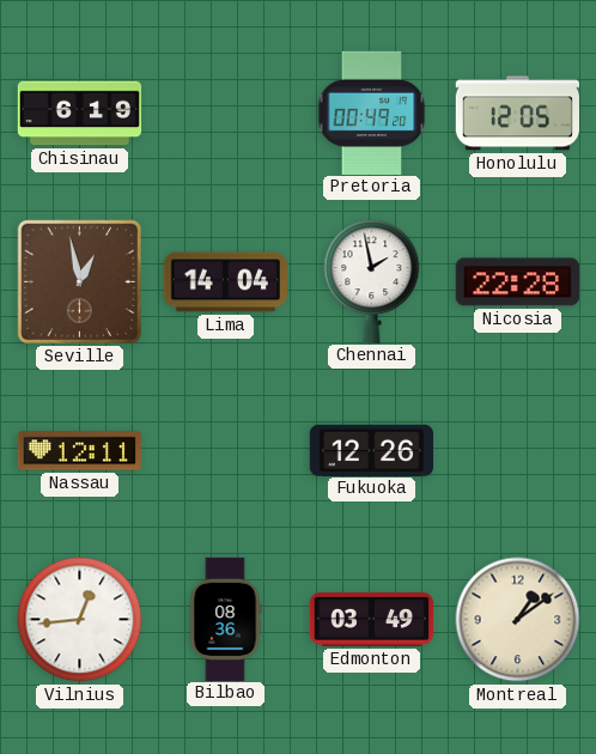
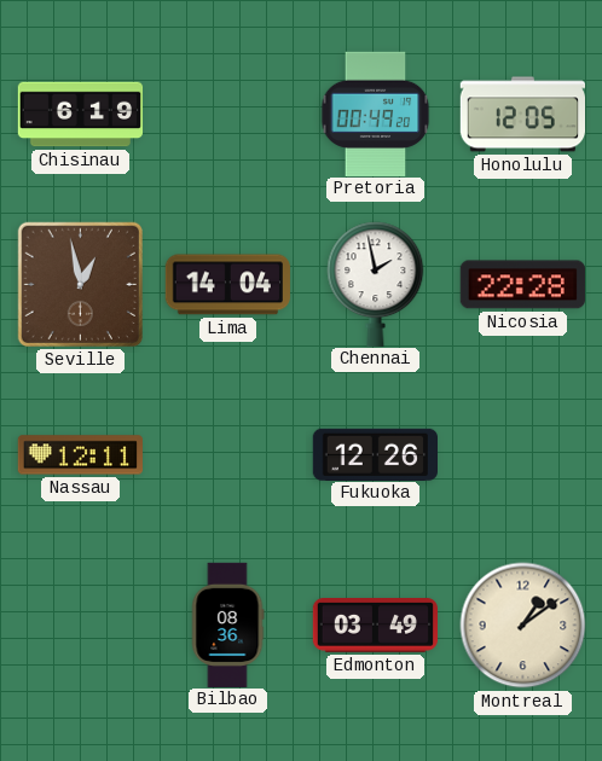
Vilnius: 12:44 -> none (80, 620)
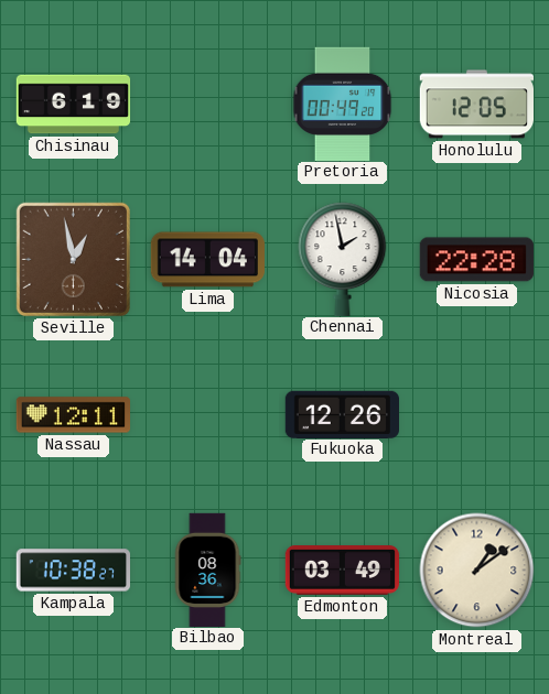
Kampala: none -> 10:38 (73, 571)
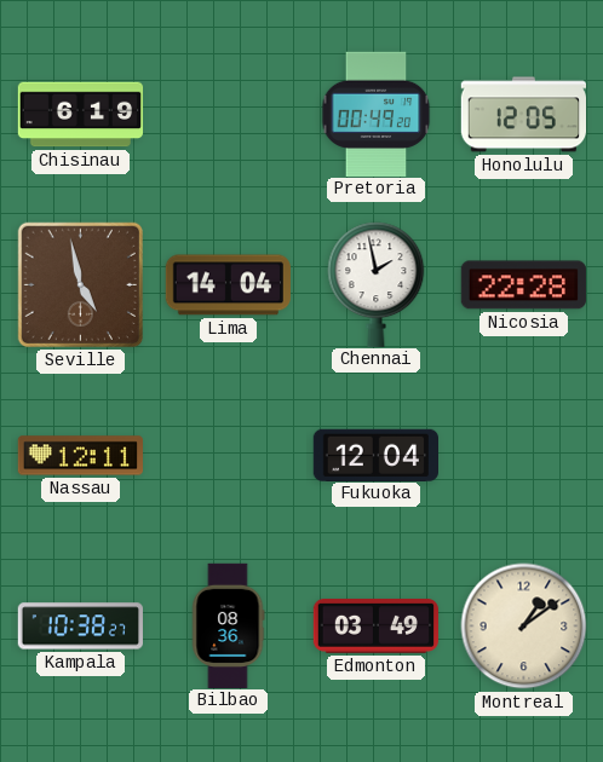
Seville: 12:58 -> 4:58 (80, 284)
Fukuoka: 12:26 -> 12:04 (375, 455)
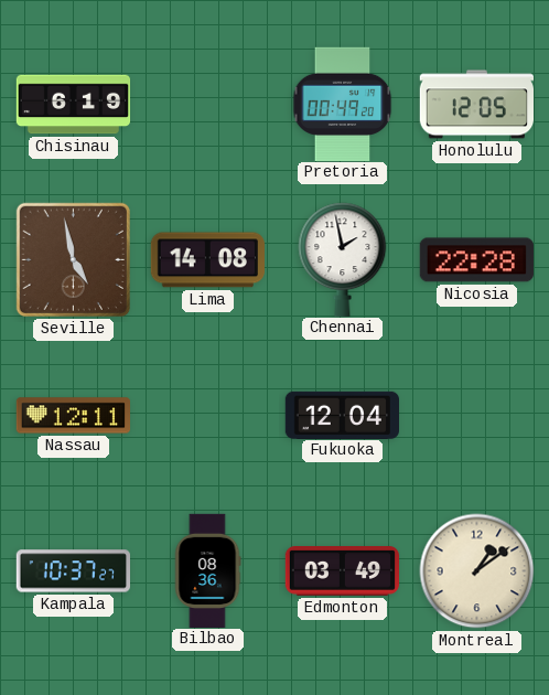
Lima: 14:04 -> 14:08 (207, 260)
Kampala: 10:38 -> 10:37 (73, 571)
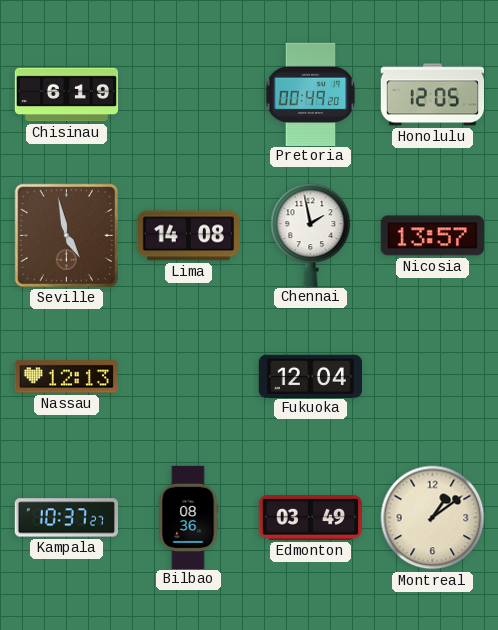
Nicosia: 22:28 -> 13:57 (432, 236)
Nassau: 12:11 -> 12:13 (66, 377)
